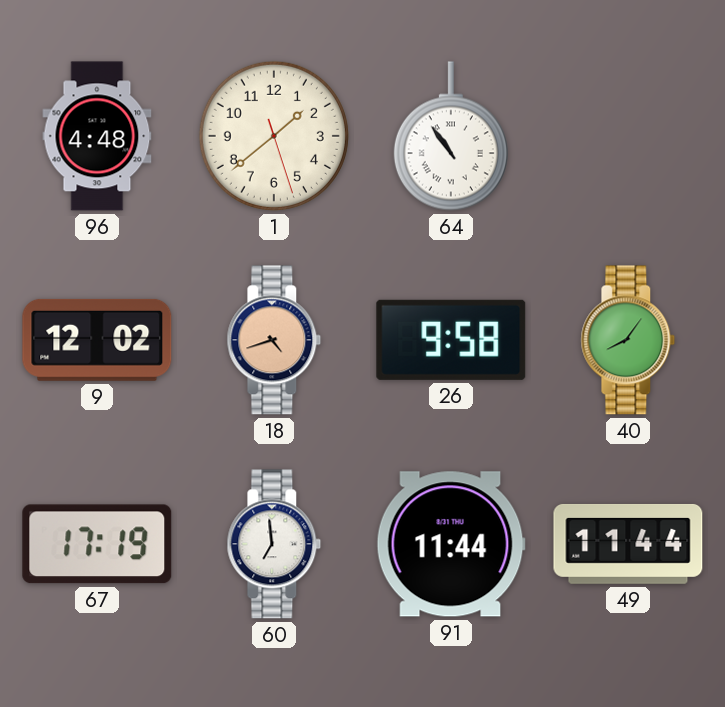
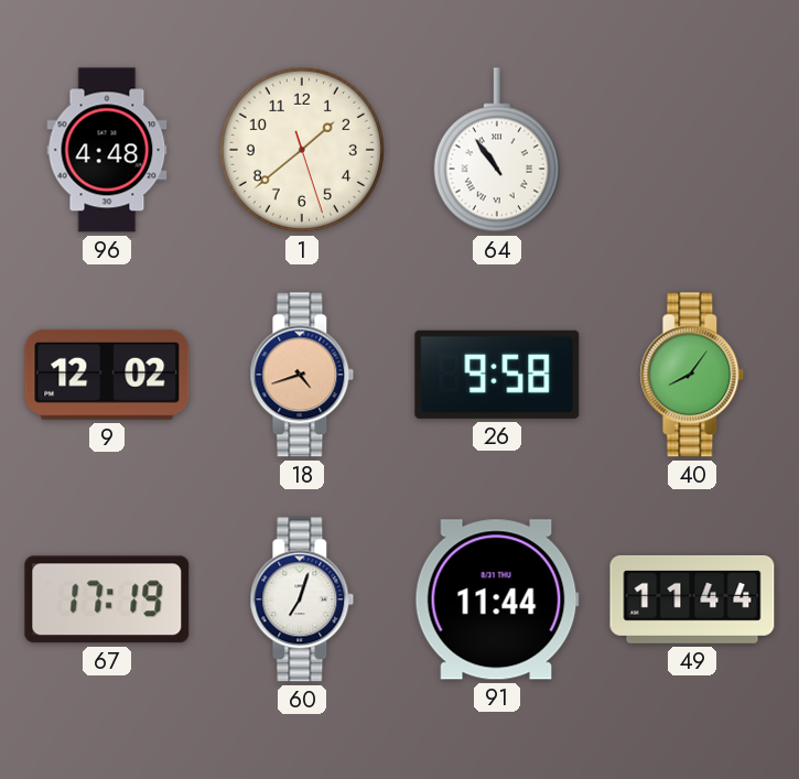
60: 6:59 -> 7:03 (302, 599)
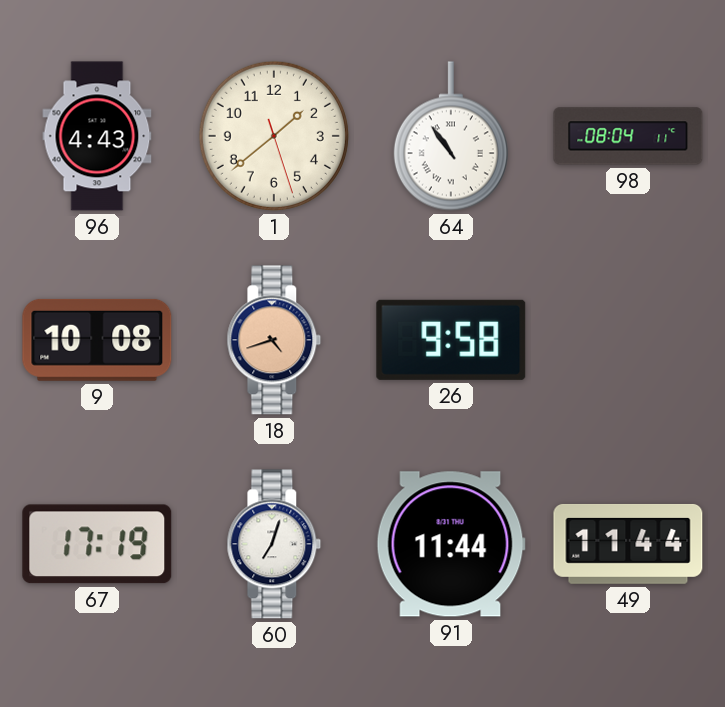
96: 4:48 -> 4:43 (97, 136)
98: none -> 08:04 (628, 136)
9: 12:02 -> 10:08 (97, 340)
40: 8:06 -> none (692, 375)
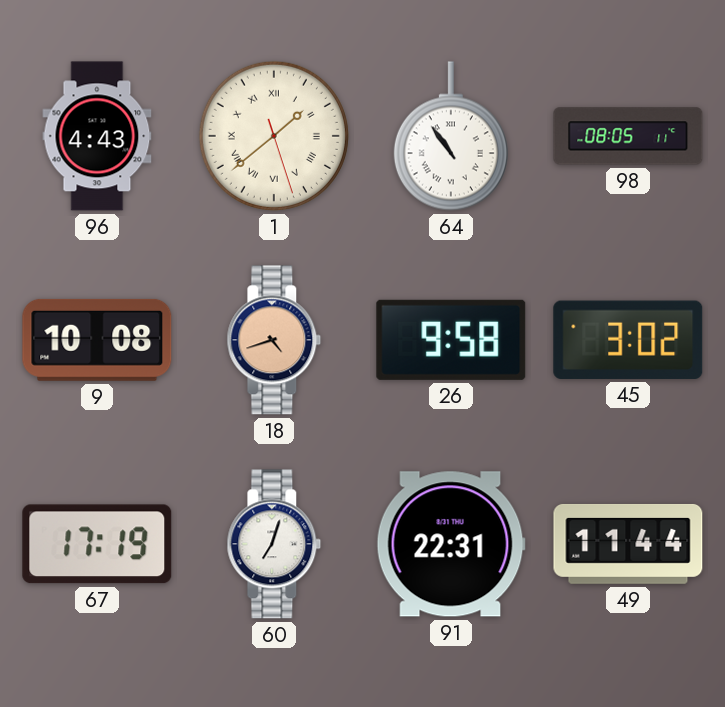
1 numerals: Arabic -> Roman (274, 136)
98: 08:04 -> 08:05 (628, 136)
45: none -> 3:02 (628, 340)
91: 11:44 -> 22:31 (451, 544)
